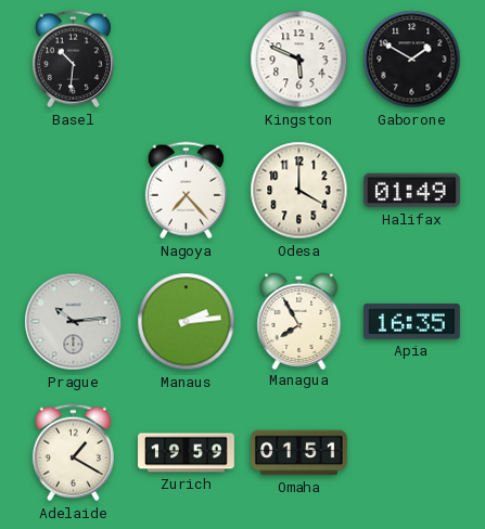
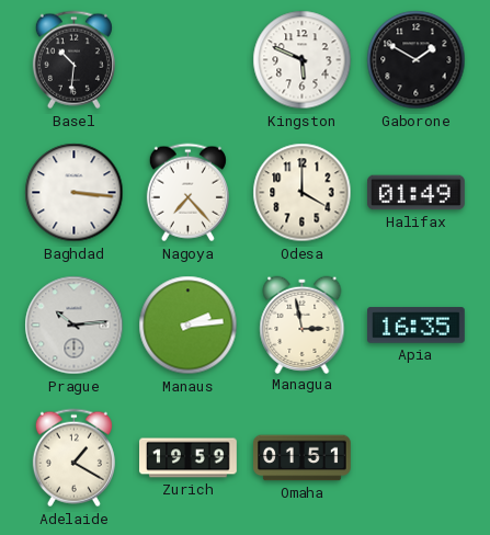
Baghdad: none -> 3:16 (75, 193)
Managua: 7:55 -> 2:58 (303, 325)
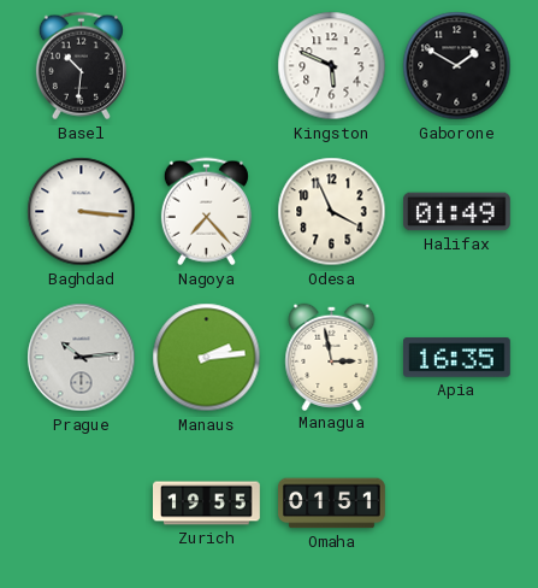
Odesa: 4:00 -> 3:56 (332, 212)
Adelaide: 1:20 -> none (73, 458)
Zurich: 19:59 -> 19:55 (207, 504)
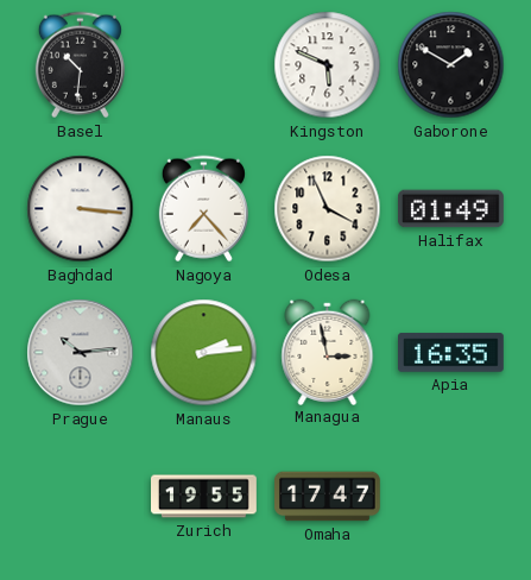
Omaha: 01:51 -> 17:47 (328, 497)
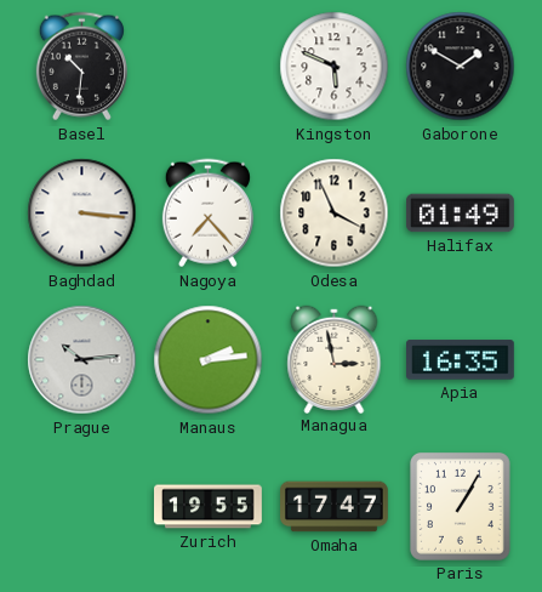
Paris: none -> 1:05 (460, 506)
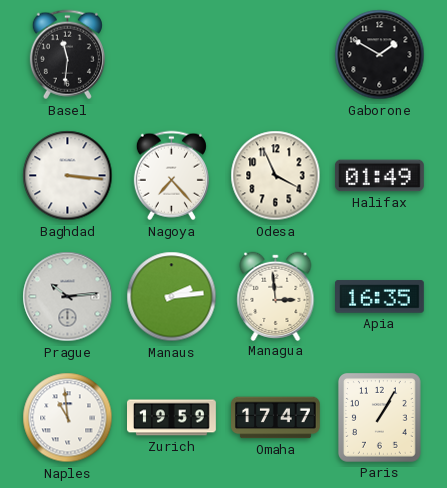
Basel: 10:31 -> 11:31 (67, 55)
Kingston: 5:49 -> none (335, 67)
Managua: 2:58 -> 2:59 (276, 296)
Naples: none -> 10:59 (68, 418)
Zurich: 19:55 -> 19:59 (172, 418)
